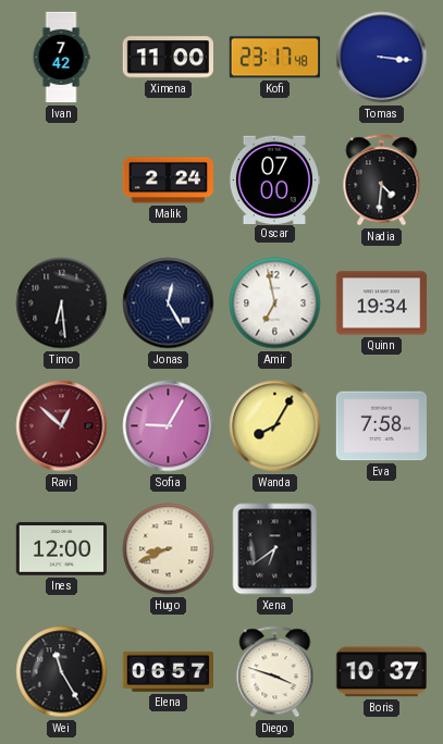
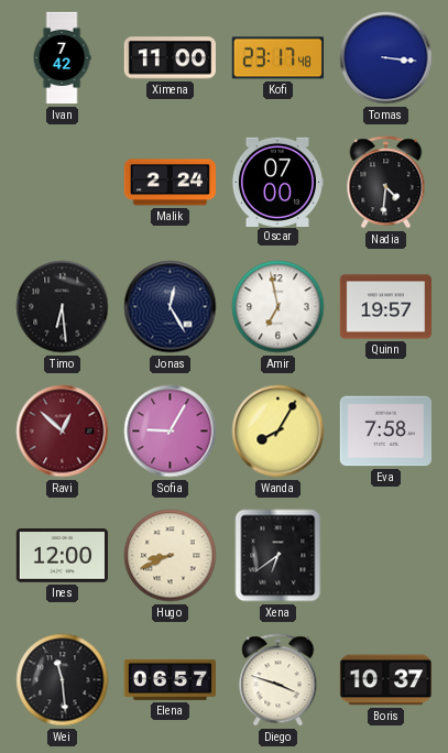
Quinn: 19:34 -> 19:57 (385, 307)
Wei: 11:25 -> 11:29 (63, 680)
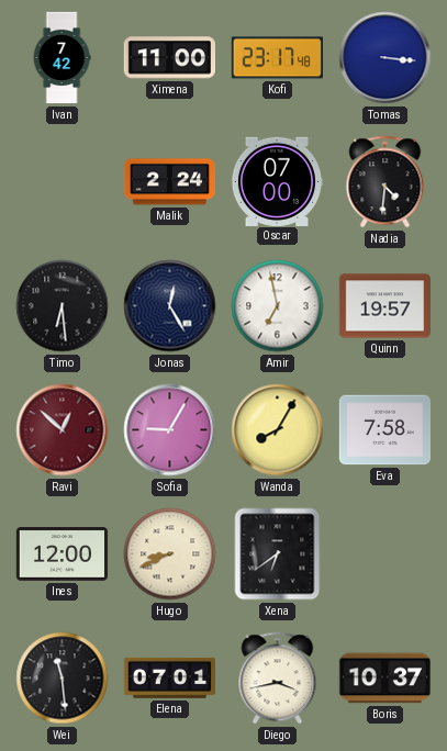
Elena: 06:57 -> 07:01 (169, 677)
Diego: 3:48 -> 3:43 (278, 679)
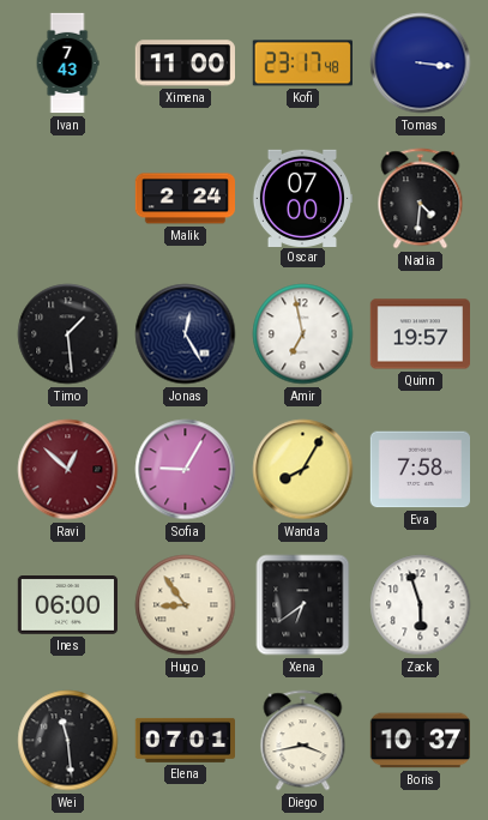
Ivan: 7:42 -> 7:43 (67, 64)
Timo: 6:29 -> 1:29 (68, 334)
Ines: 12:00 -> 06:00 (67, 605)
Hugo: 8:41 -> 8:54 (186, 605)
Zack: none -> 5:57 (421, 605)
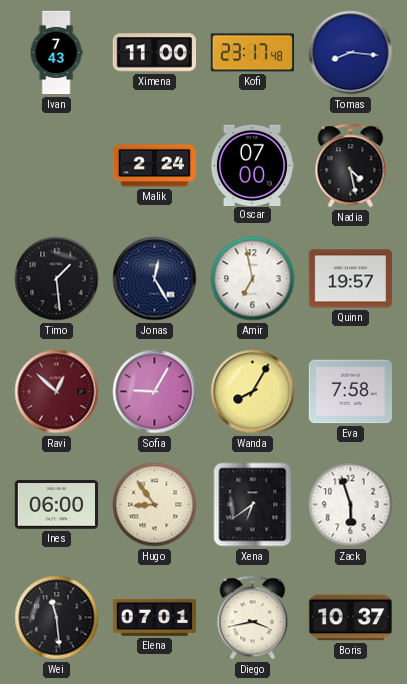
Tomas: 3:16 -> 8:16 (351, 53)
Nadia: 4:31 -> 4:28 (351, 166)
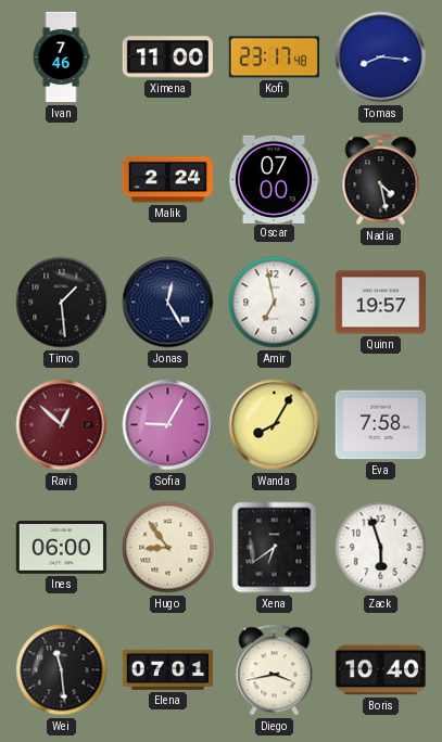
Ivan: 7:43 -> 7:46 (61, 57)
Boris: 10:37 -> 10:40 (381, 670)
